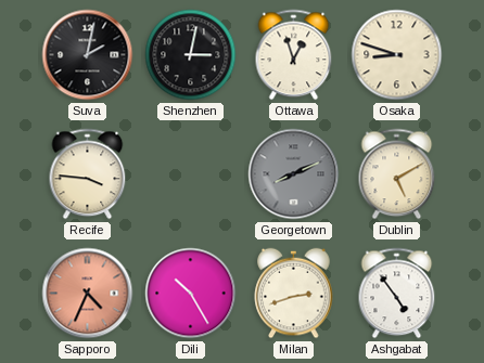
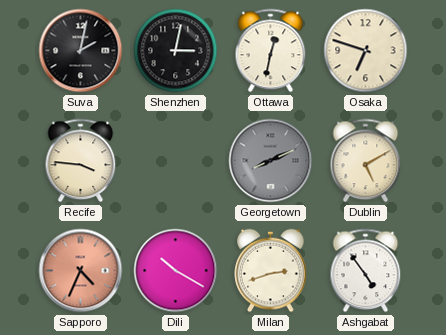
Ottawa: 12:57 -> 12:32 (271, 51)
Osaka: 8:48 -> 6:48 (366, 51)
Dili: 10:25 -> 10:20 (176, 271)
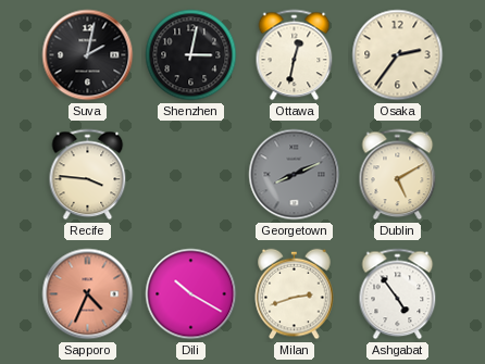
Osaka: 6:48 -> 2:36 (398, 55)
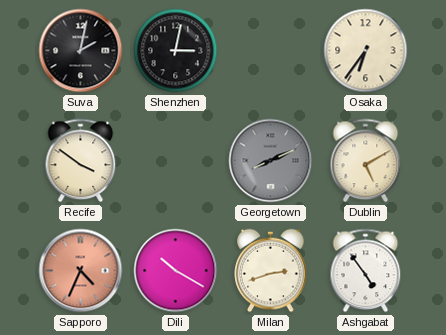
Ottawa: 12:32 -> none (295, 55)
Osaka: 2:36 -> 6:36 (366, 51)
Recife: 3:46 -> 3:51 (81, 161)
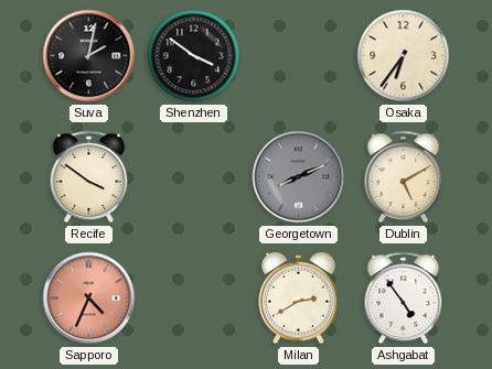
Shenzhen: 3:02 -> 3:51 (194, 56)
Dili: 10:20 -> none (176, 271)
Milan: 2:42 -> 2:40 (299, 299)
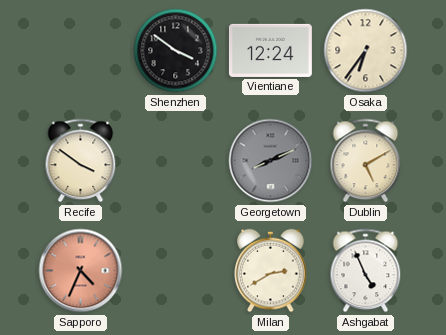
Suva: 2:02 -> none (89, 56)
Vientiane: none -> 12:24 (270, 50)
Ashgabat: 4:54 -> 4:56 (366, 271)
